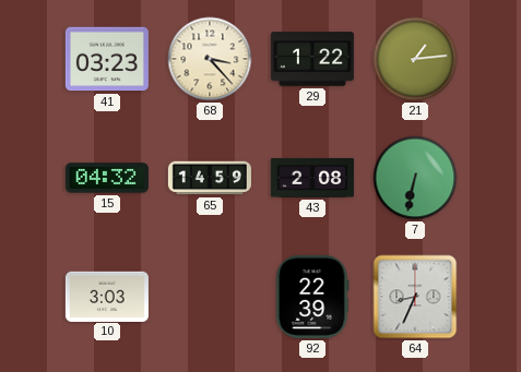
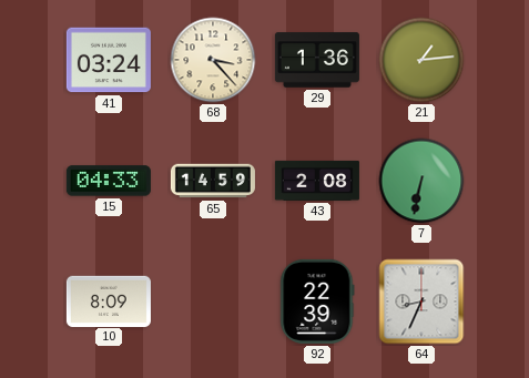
41: 03:23 -> 03:24 (109, 60)
29: 1:22 -> 1:36 (317, 60)
15: 04:32 -> 04:33 (109, 181)
10: 3:03 -> 8:09 (109, 300)
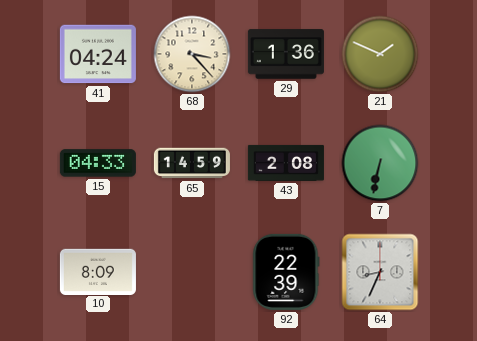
41: 03:24 -> 04:24 (98, 54)
21: 1:14 -> 1:49 (380, 54)
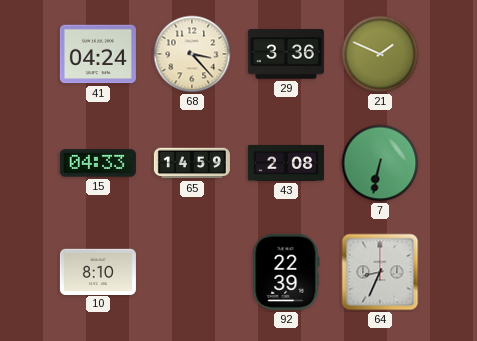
29: 1:36 -> 3:36 (286, 54)
10: 8:09 -> 8:10 (98, 271)
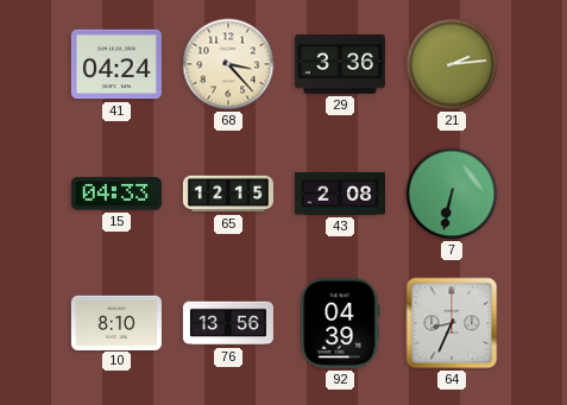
21: 1:49 -> 2:14 (452, 64)
65: 14:59 -> 12:15 (228, 194)
76: none -> 13:56 (228, 323)
92: 22:39 -> 04:39 (340, 323)
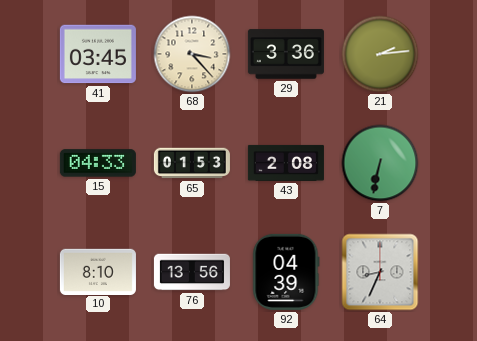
41: 04:24 -> 03:45 (98, 54)
65: 12:15 -> 01:53 (192, 163)
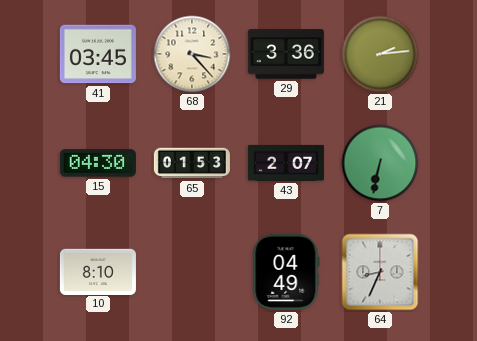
15: 04:33 -> 04:30 (98, 163)
43: 2:08 -> 2:07 (286, 163)
76: 13:56 -> none (192, 272)
92: 04:39 -> 04:49 (286, 272)
